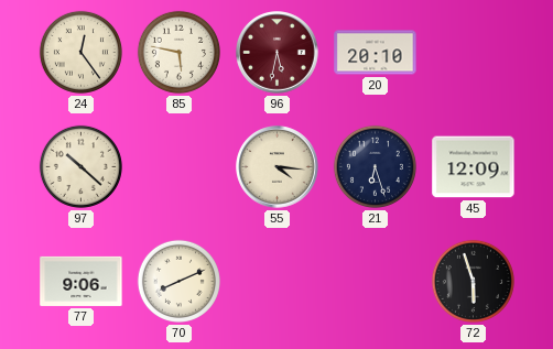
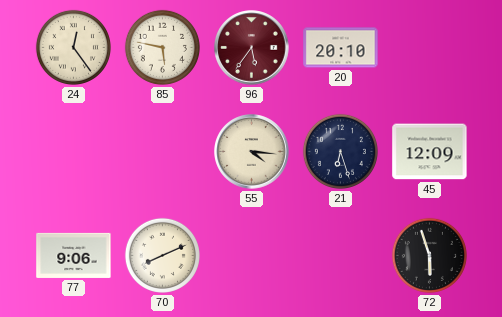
96: 5:32 -> 5:36 (252, 48)
97: 10:22 -> none (80, 166)
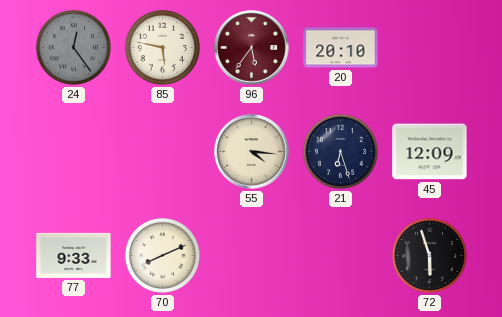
24 dial: cream -> grey (73, 47)
77: 9:06 -> 9:33 (74, 255)
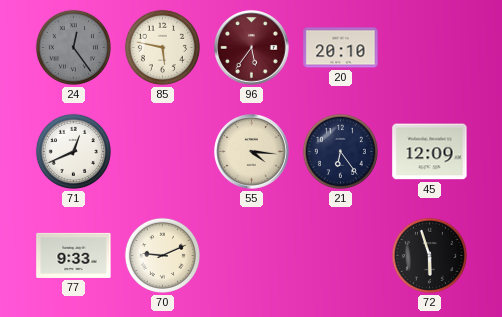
71: none -> 12:41 (73, 151)
21: 6:27 -> 6:24 (340, 151)
70: 8:11 -> 9:11 (162, 255)
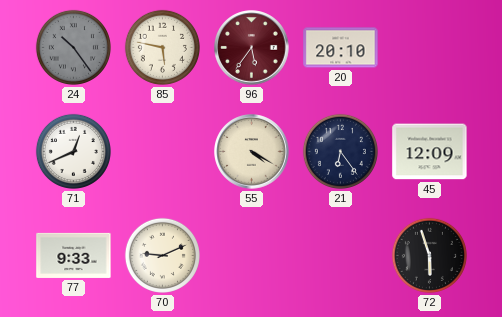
24: 12:24 -> 10:24 (73, 47)
55: 4:16 -> 4:20 (252, 152)
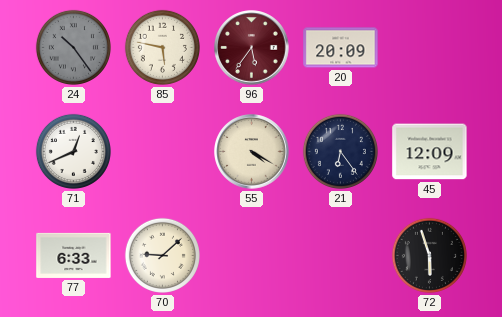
20: 20:10 -> 20:09 (341, 48)
77: 9:33 -> 6:33 (74, 255)
70: 9:11 -> 9:08 (162, 255)
